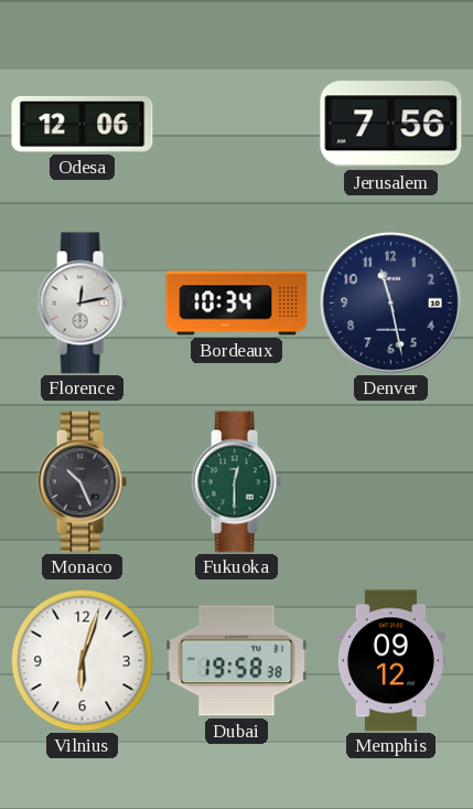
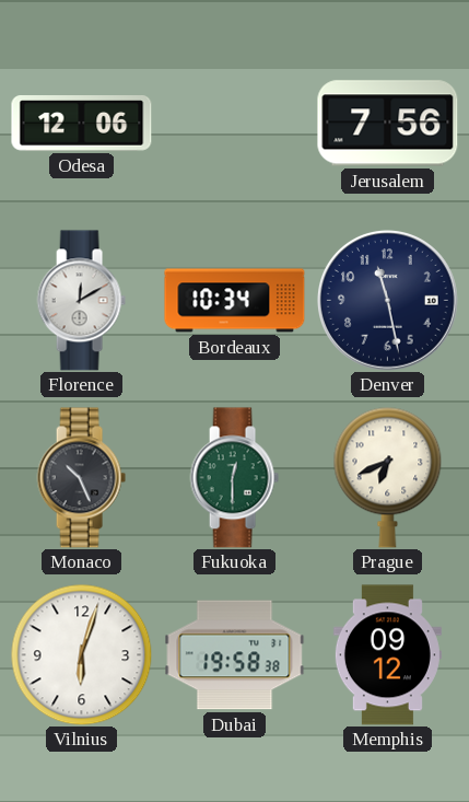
Florence: 12:13 -> 12:10 (81, 301)
Prague: none -> 6:41 (388, 477)
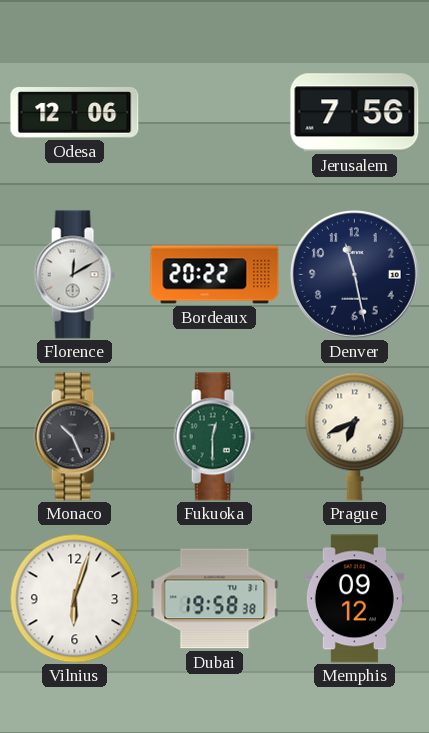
Bordeaux: 10:34 -> 20:22 (215, 275)
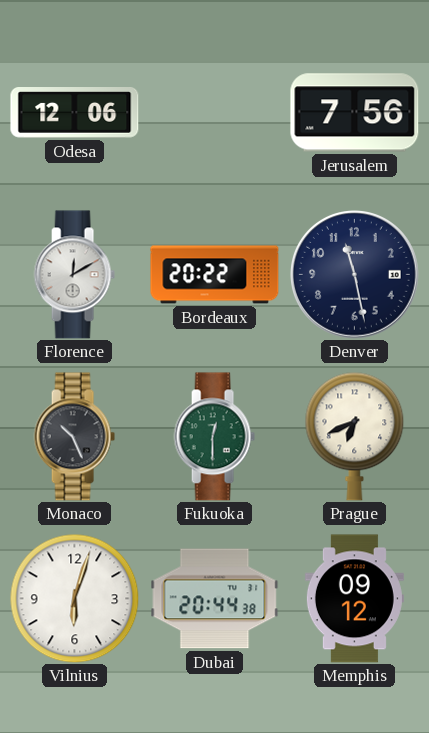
Dubai: 19:58 -> 20:44 (215, 599)
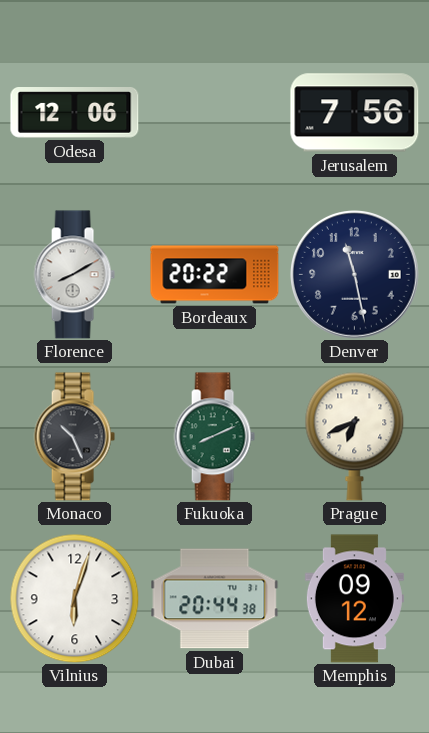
Florence: 12:10 -> 8:10 (74, 275)
Fukuoka: 12:30 -> 8:11 (214, 437)
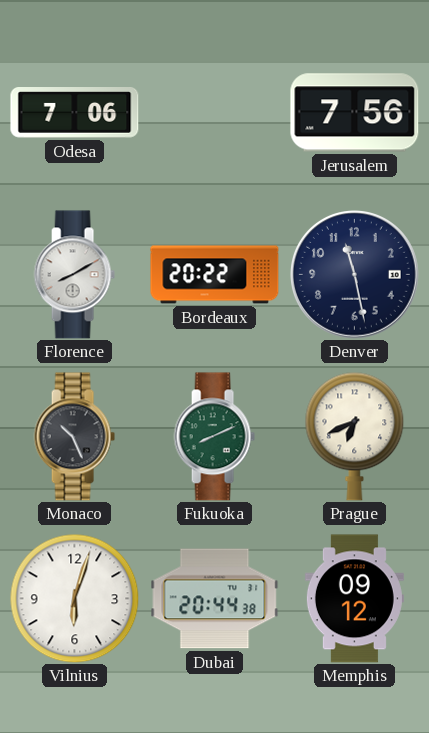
Odesa: 12:06 -> 7:06 (75, 113)
